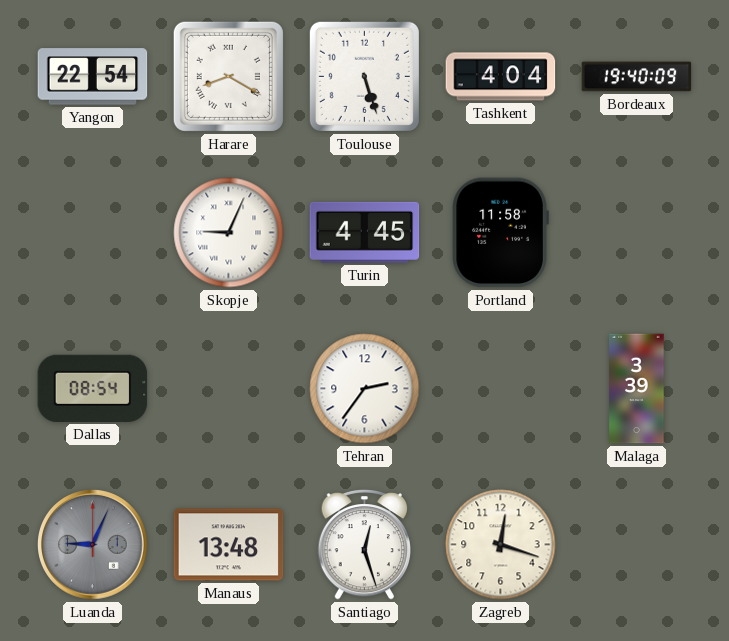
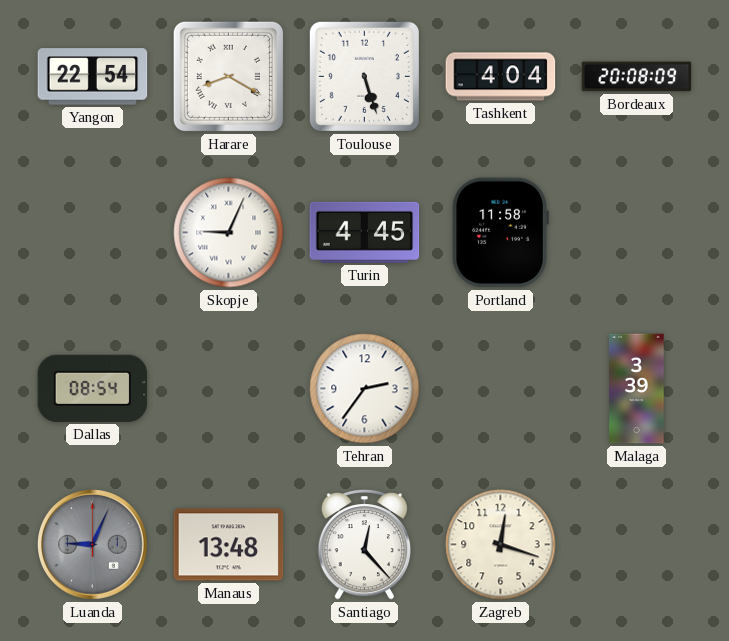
Bordeaux: 19:40 -> 20:08 (637, 77)
Santiago: 12:27 -> 12:23 (364, 544)
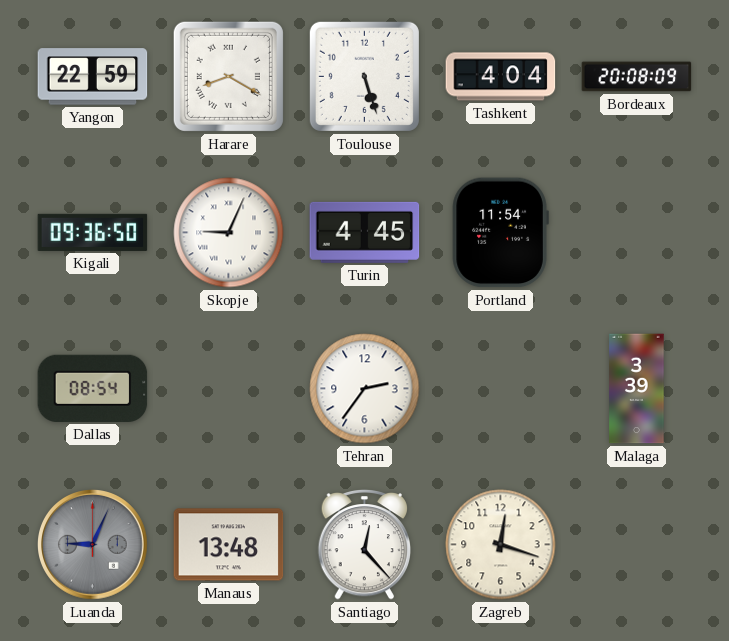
Yangon: 22:54 -> 22:59 (93, 77)
Kigali: none -> 09:36 (93, 232)
Portland: 11:58 -> 11:54 (500, 233)
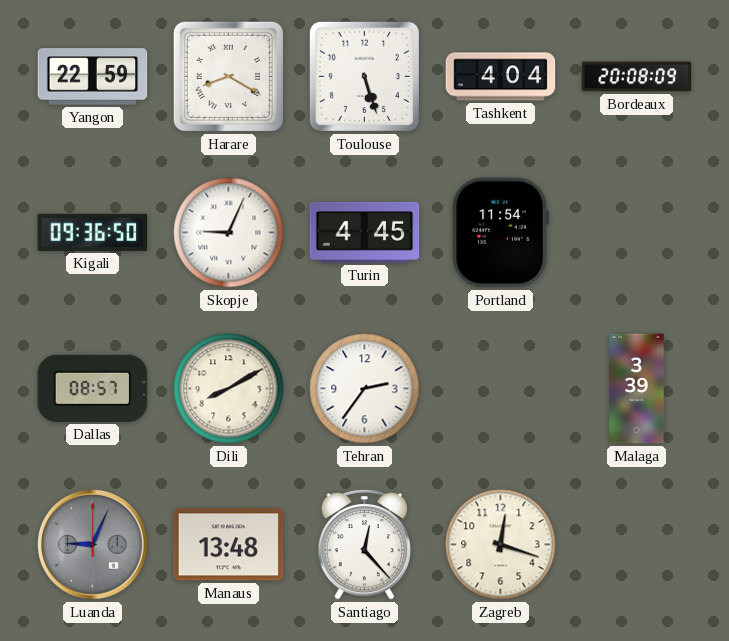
Dallas: 08:54 -> 08:57 (93, 388)
Dili: none -> 8:10 (229, 389)
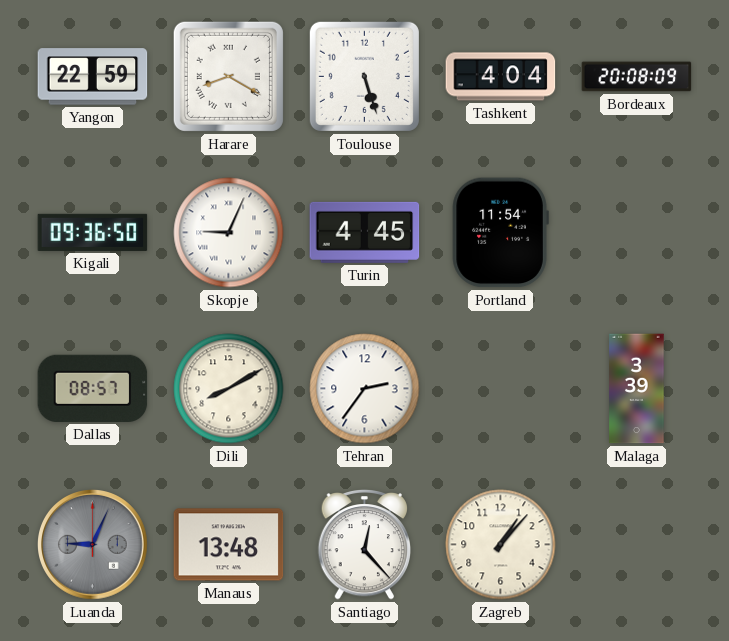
Zagreb: 12:18 -> 1:07 (501, 545)
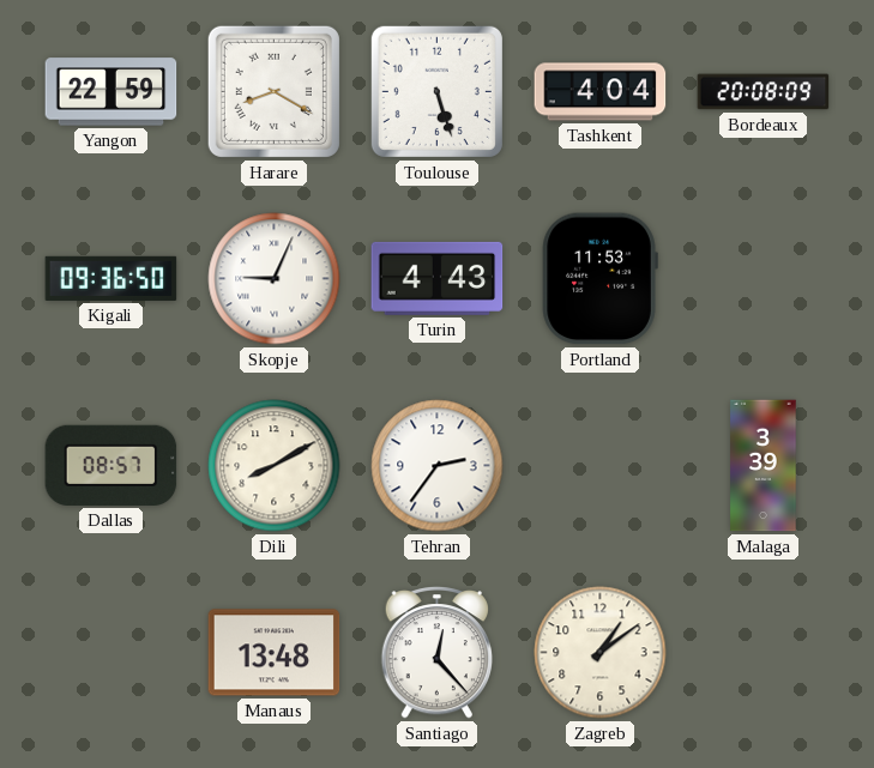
Turin: 4:45 -> 4:43 (438, 278)
Portland: 11:54 -> 11:53 (599, 279)
Luanda: 9:04 -> none (93, 545)
Zagreb: 1:07 -> 1:09 (601, 653)
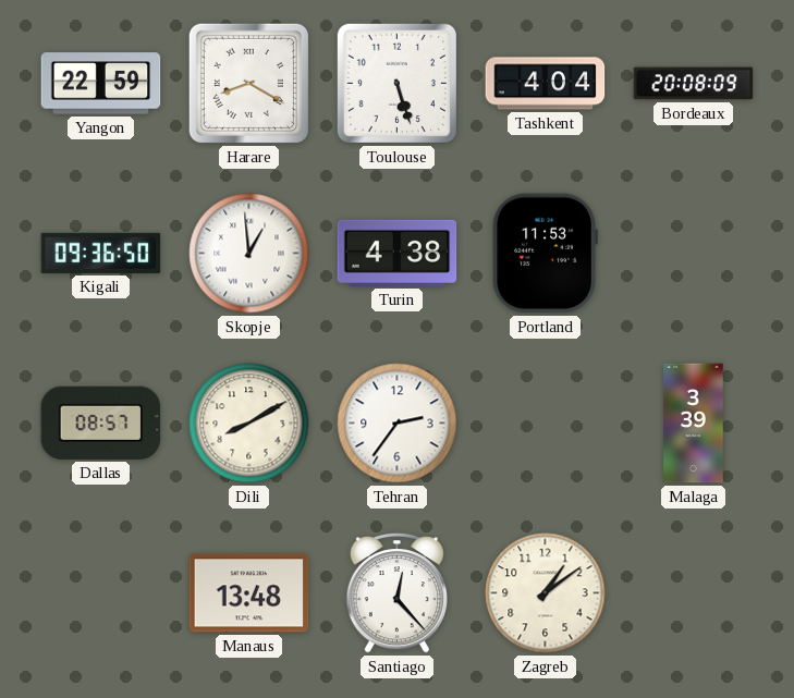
Skopje: 9:04 -> 12:59 (249, 254)
Turin: 4:43 -> 4:38 (398, 253)
